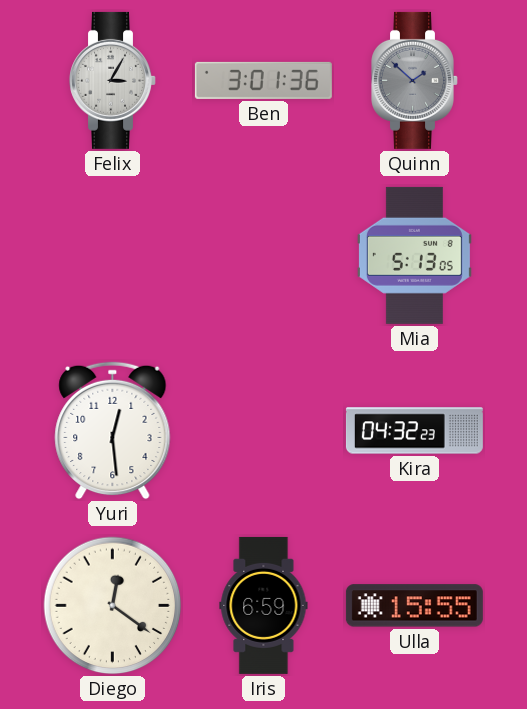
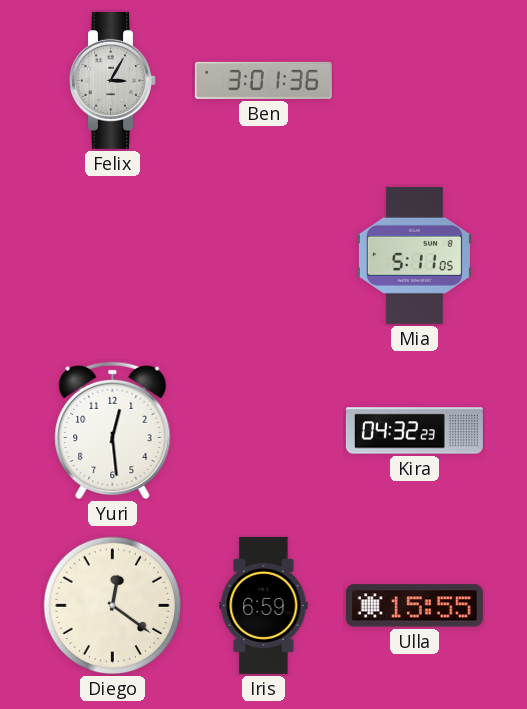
Quinn: 1:52 -> none (415, 80)
Mia: 5:13 -> 5:11 (414, 255)
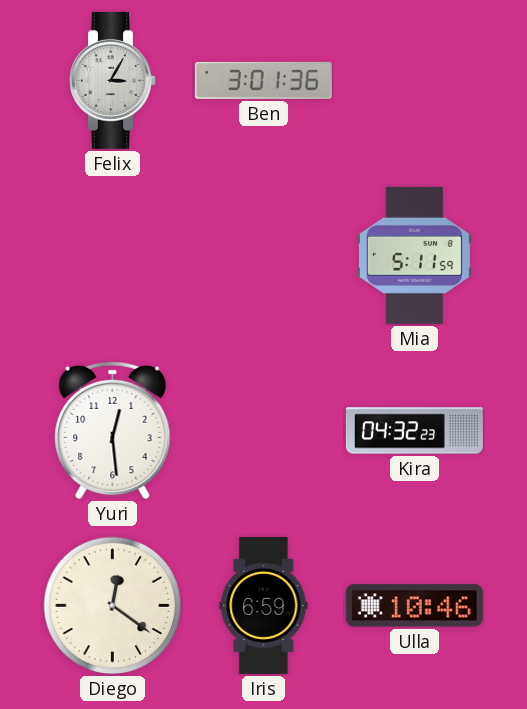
Mia: 5:11:05 -> 5:11:59 (414, 255)
Ulla: 15:55 -> 10:46 (414, 606)
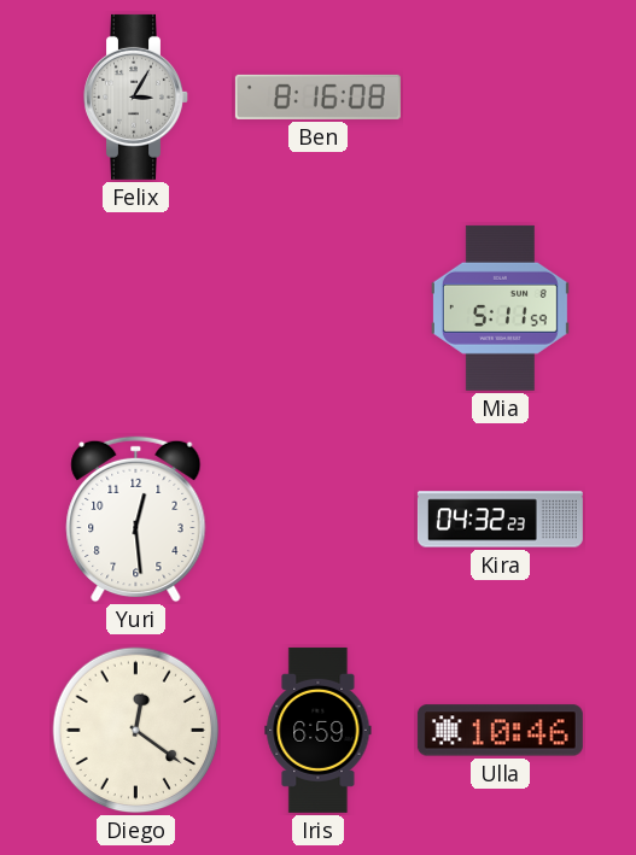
Ben: 3:01 -> 8:16 (317, 96)
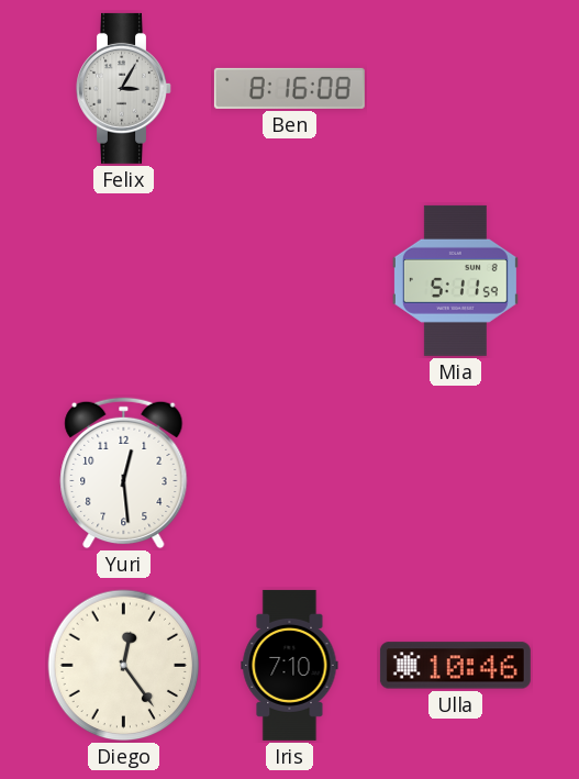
Kira: 04:32 -> none (500, 520)
Diego: 12:21 -> 12:24 (124, 666)
Iris: 6:59 -> 7:10 (290, 665)
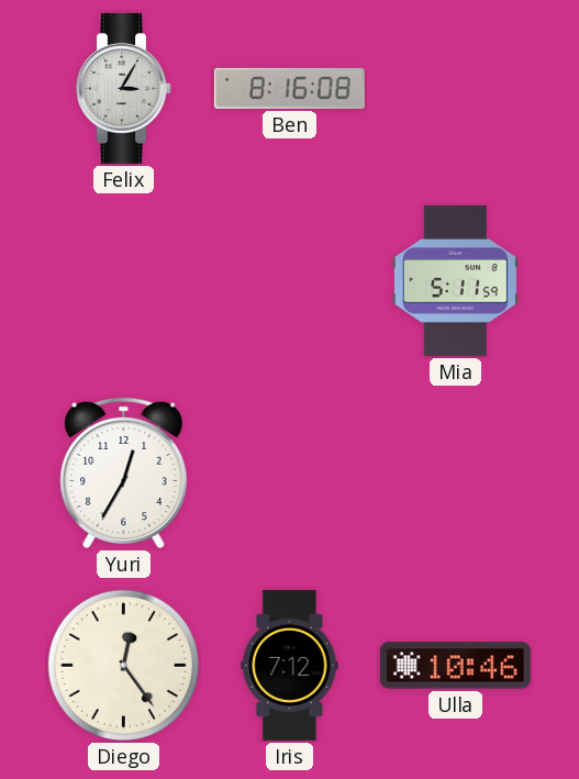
Yuri: 12:29 -> 12:35 (124, 474)
Iris: 7:10 -> 7:12 (290, 665)
